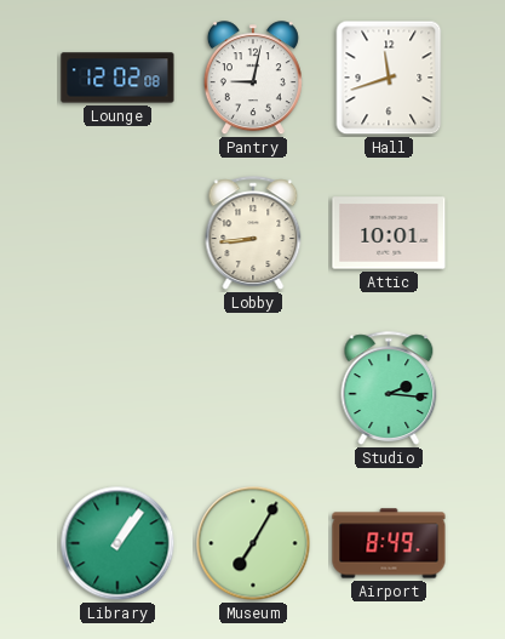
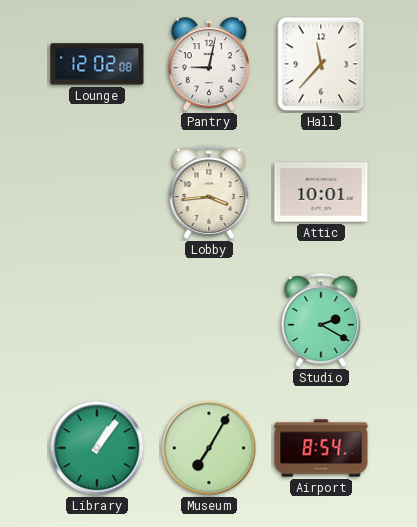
Hall: 11:42 -> 11:37 (321, 64)
Lobby: 8:44 -> 3:44 (209, 192)
Studio: 2:16 -> 2:20 (321, 320)
Airport: 8:49 -> 8:54 (321, 448)
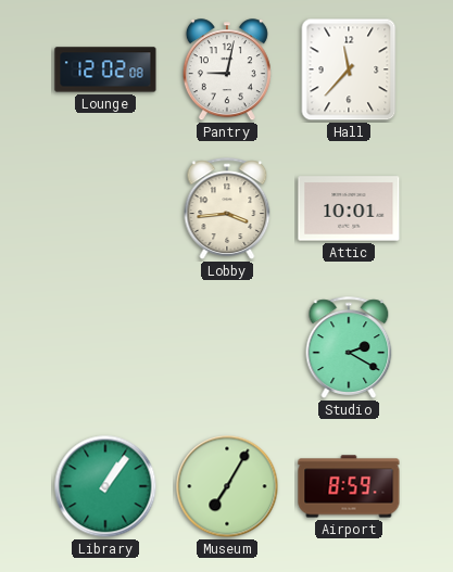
Airport: 8:54 -> 8:59 (349, 486)
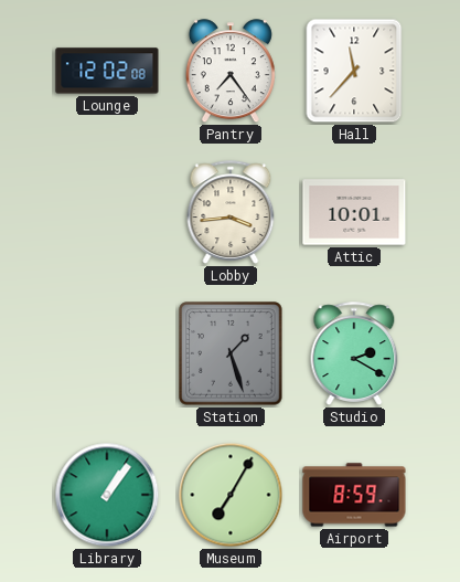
Pantry: 9:02 -> 7:24 (231, 72)
Station: none -> 1:27 (231, 353)
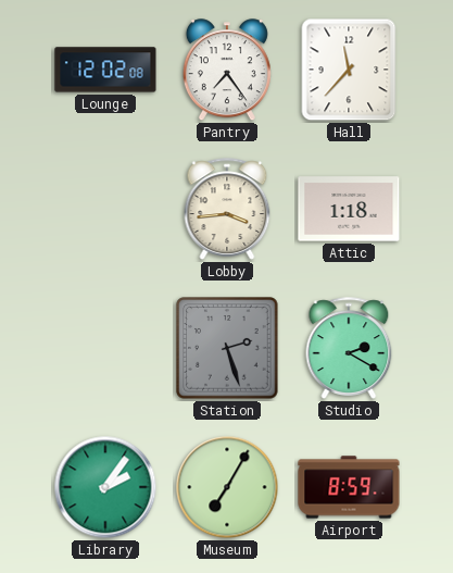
Attic: 10:01 -> 1:18 (349, 209)
Station: 1:27 -> 2:27 (227, 348)
Library: 1:06 -> 2:06 (105, 487)
